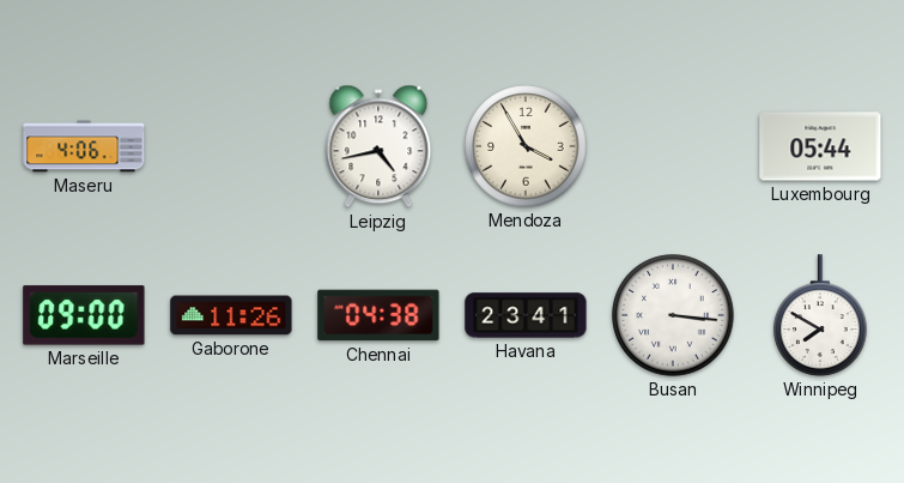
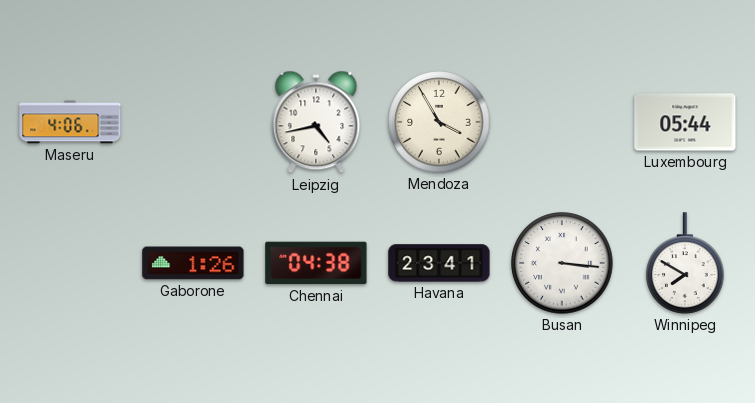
Marseille: 09:00 -> none (84, 315)
Gaborone: 11:26 -> 1:26 (193, 263)
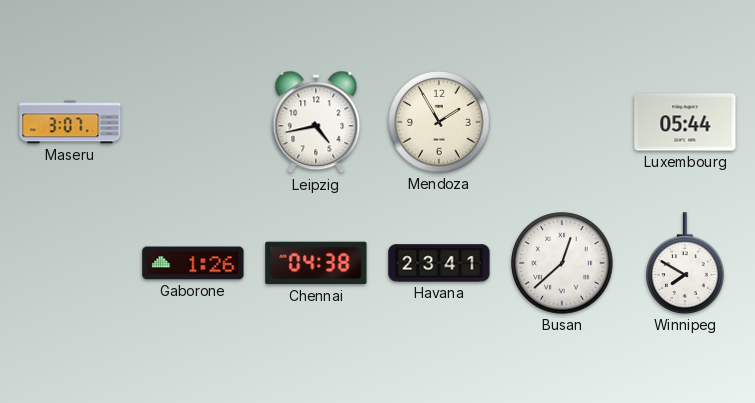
Maseru: 4:06 -> 3:07 (70, 122)
Mendoza: 3:55 -> 1:55 (439, 122)
Busan: 3:16 -> 12:38 (562, 263)
